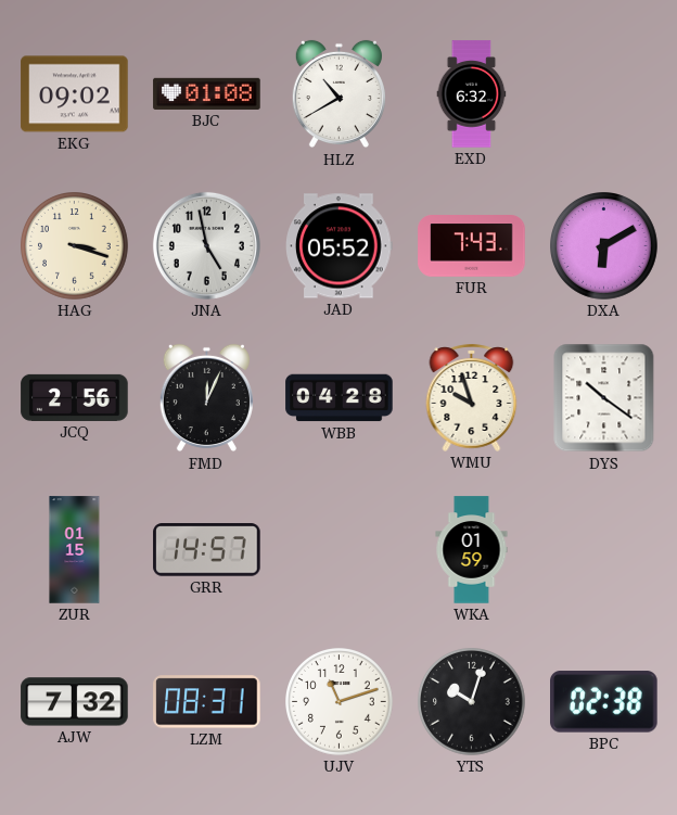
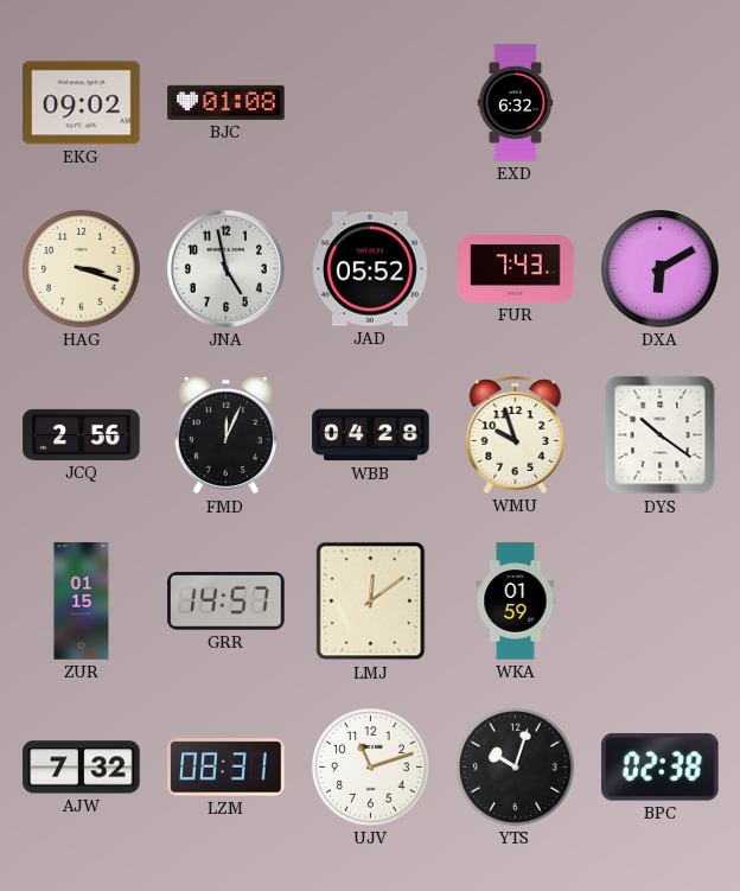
HLZ: 10:40 -> none (338, 94)
LMJ: none -> 12:09 (371, 602)
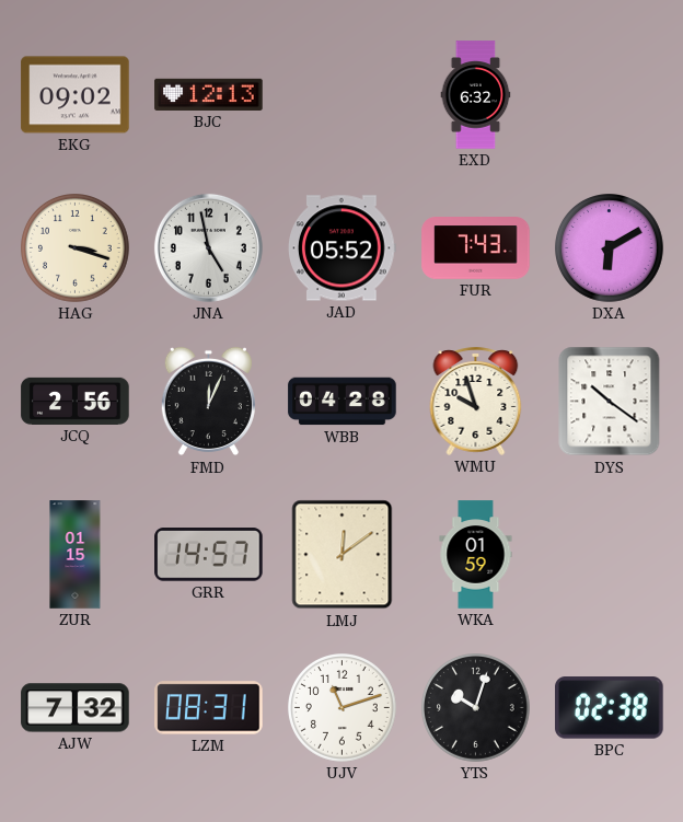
BJC: 01:08 -> 12:13 (209, 94)
